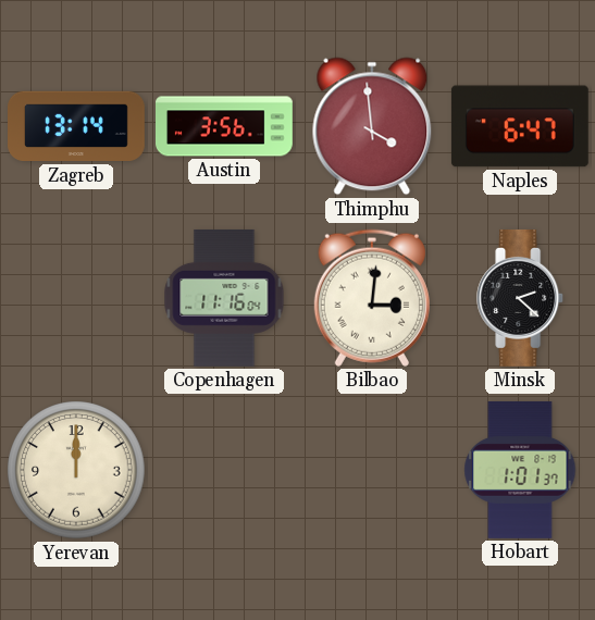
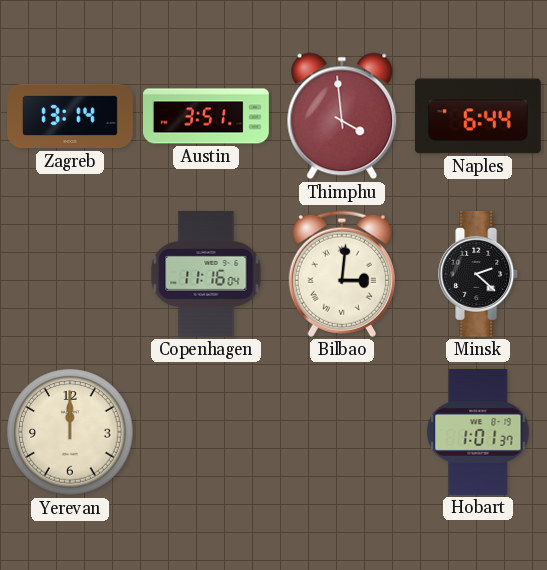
Austin: 3:56 -> 3:51 (207, 116)
Naples: 6:47 -> 6:44 (478, 116)
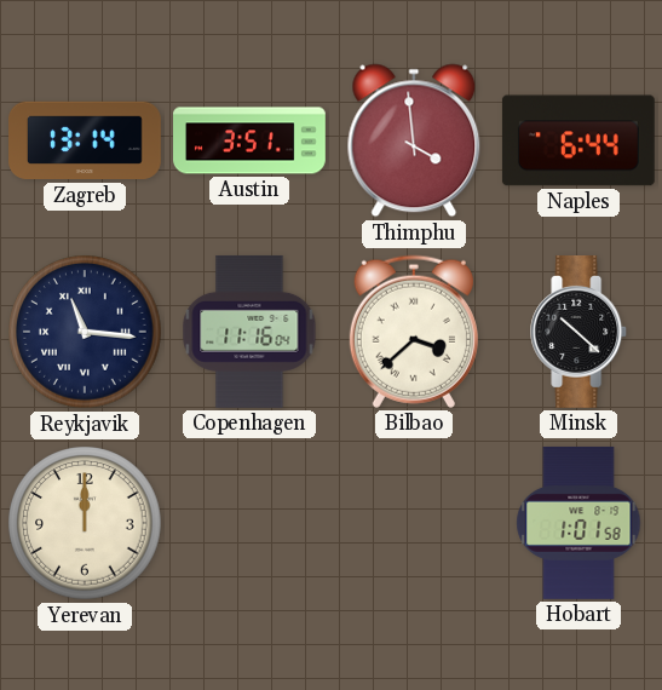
Reykjavik: none -> 11:16 (85, 332)
Bilbao: 3:01 -> 3:38 (414, 332)
Minsk: 2:22 -> 10:22 (580, 332)
Hobart: 1:01:37 -> 1:01:58 (578, 523)
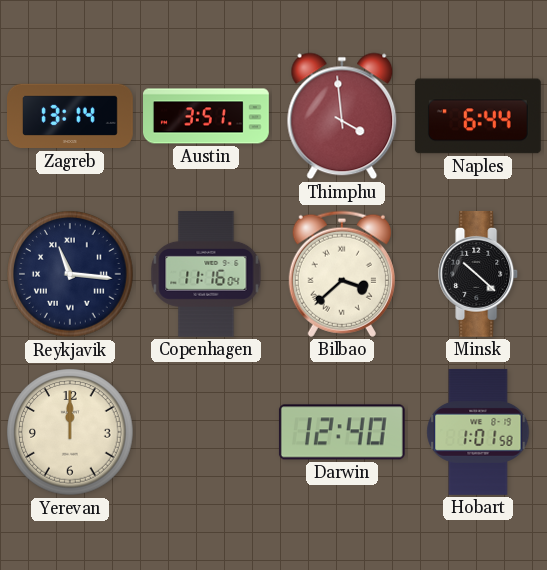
Darwin: none -> 12:40 (342, 432)
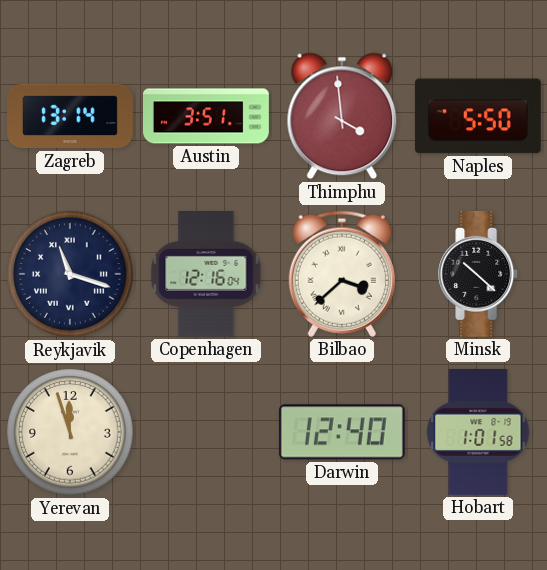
Naples: 6:44 -> 5:50 (478, 116)
Reykjavik: 11:16 -> 11:18 (70, 274)
Copenhagen: 11:16 -> 12:16 (206, 274)
Yerevan: 12:00 -> 11:57 (70, 432)
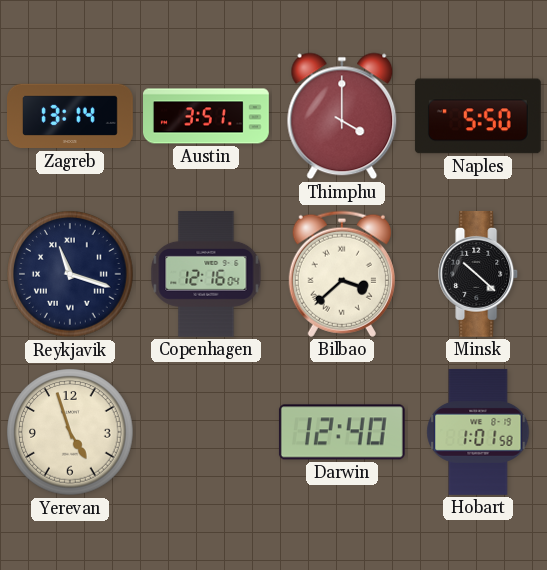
Thimphu: 3:59 -> 4:00 (342, 116)
Yerevan: 11:57 -> 4:57 (70, 432)
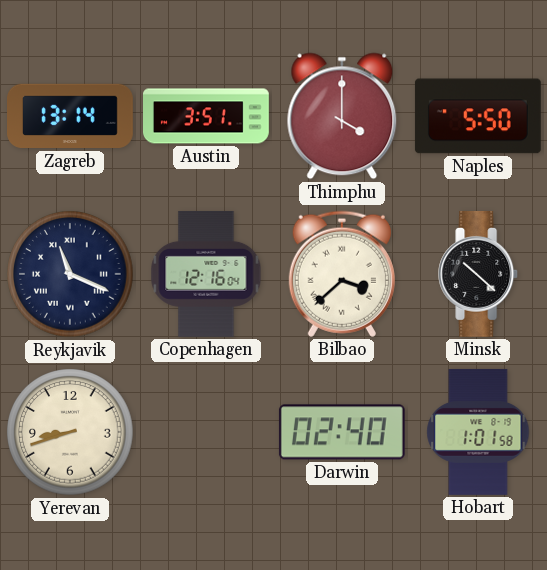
Reykjavik: 11:18 -> 11:19 (70, 274)
Yerevan: 4:57 -> 8:42 (70, 432)
Darwin: 12:40 -> 02:40 (342, 432)
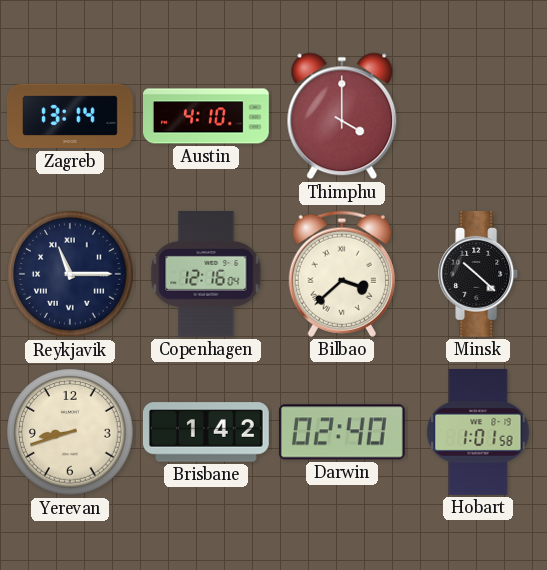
Austin: 3:51 -> 4:10 (207, 116)
Naples: 5:50 -> none (478, 116)
Reykjavik: 11:19 -> 11:15 (70, 274)
Brisbane: none -> 1:42 (206, 432)
